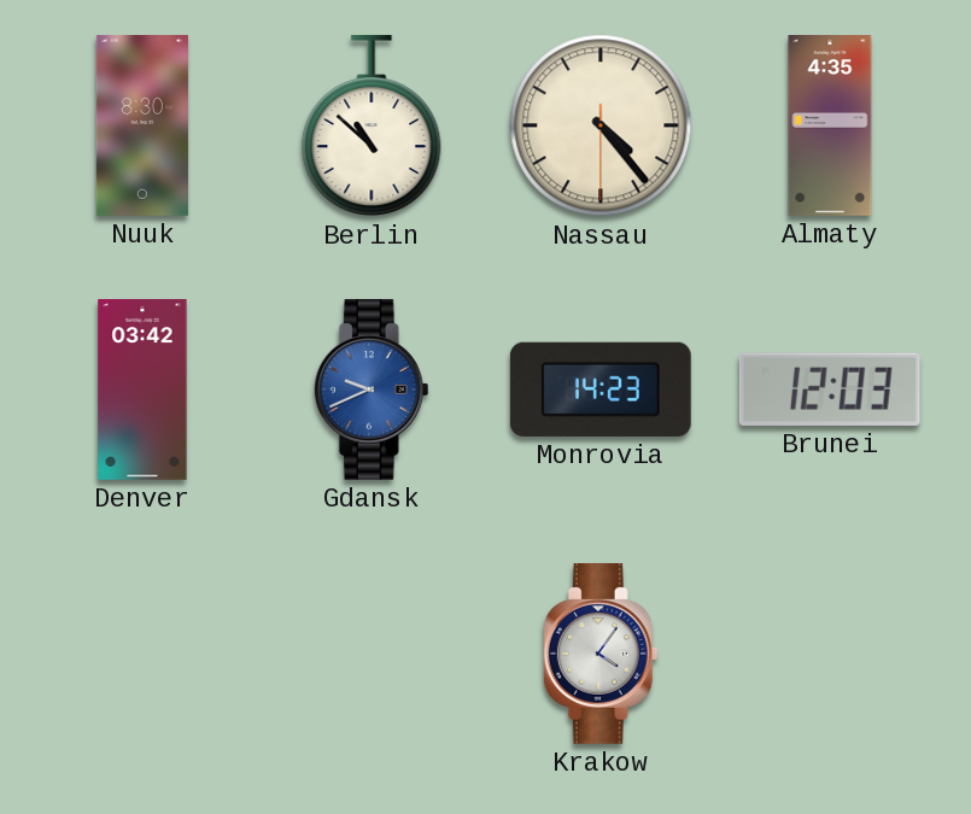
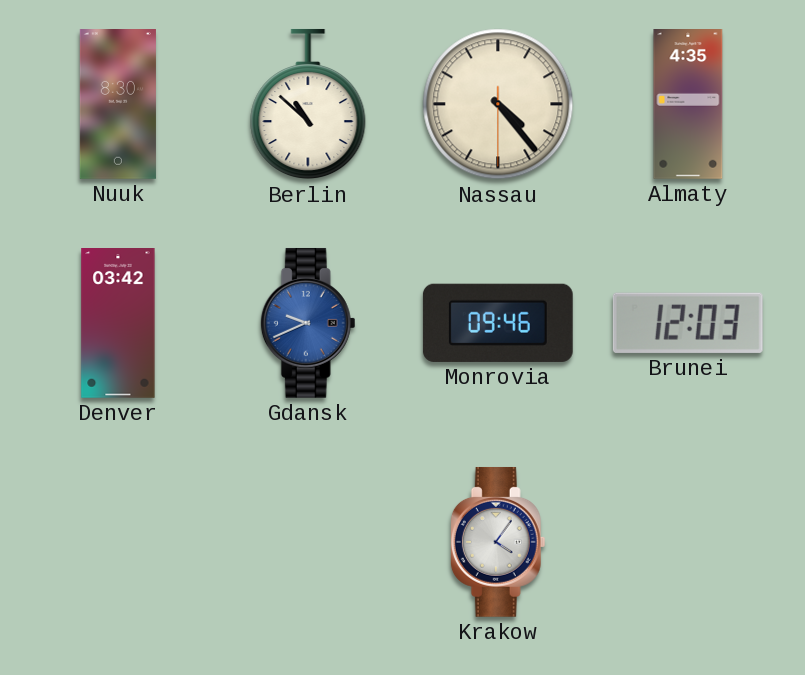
Monrovia: 14:23 -> 09:46 (498, 323)
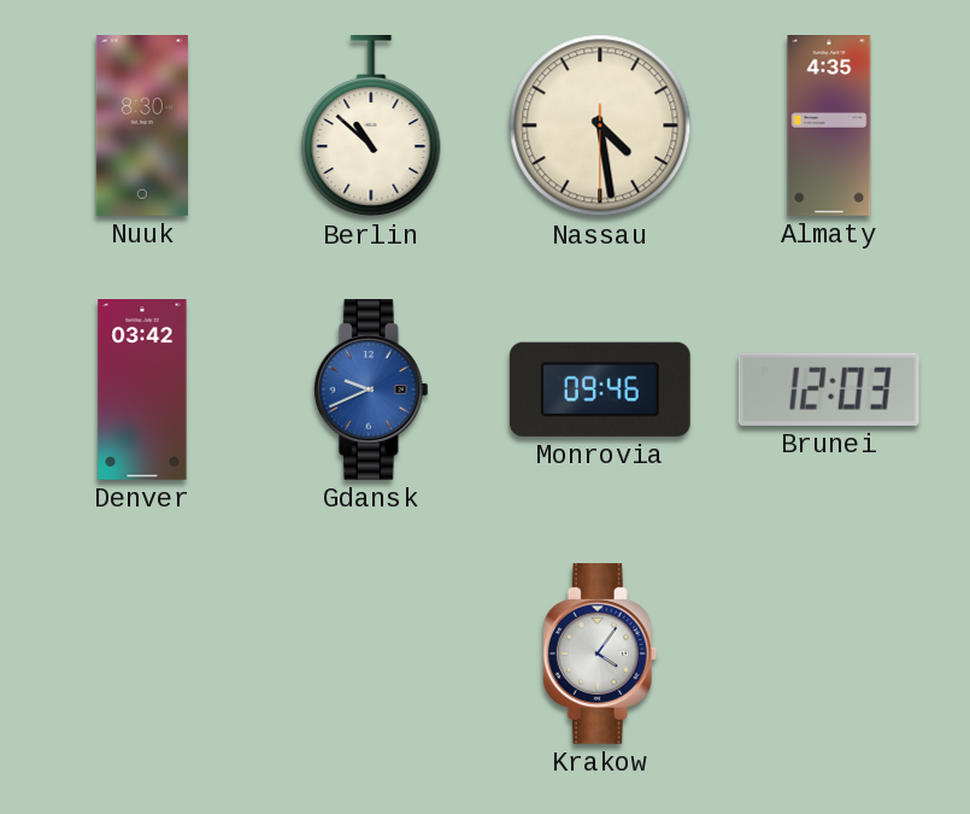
Nassau: 4:23 -> 4:28 (600, 125)
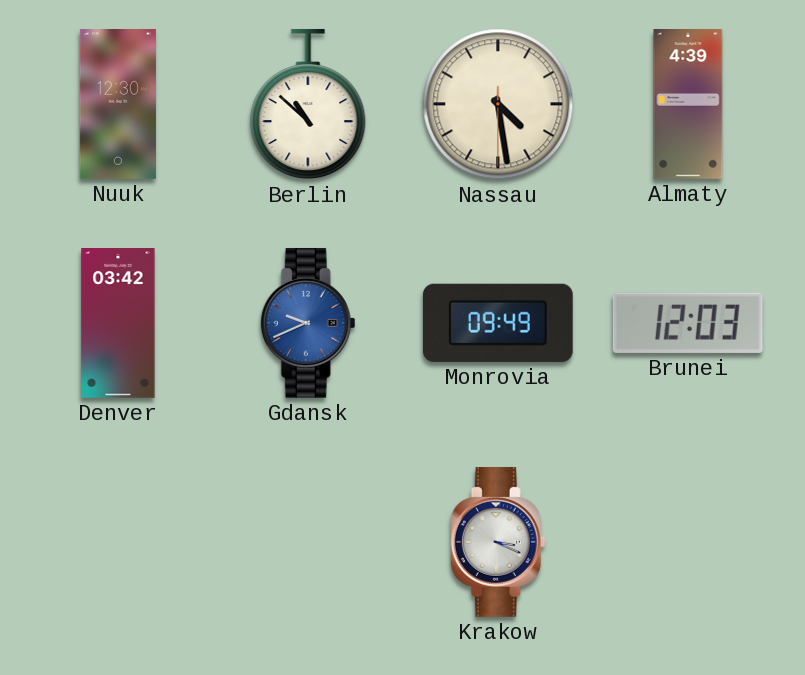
Nuuk: 8:30 -> 12:30 (118, 105)
Almaty: 4:35 -> 4:39 (688, 105)
Monrovia: 09:46 -> 09:49 (498, 323)
Krakow: 4:06 -> 3:19 (498, 542)
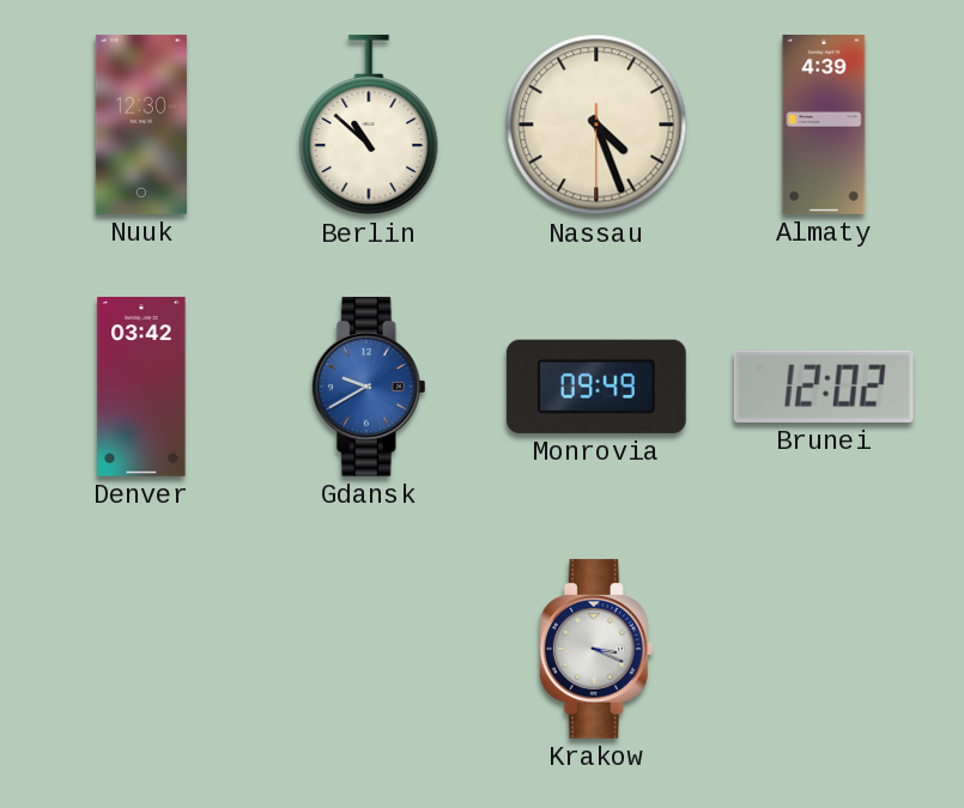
Nassau: 4:28 -> 4:26 (596, 124)
Gdansk: 9:41 -> 9:40 (369, 387)
Brunei: 12:03 -> 12:02 (824, 387)
